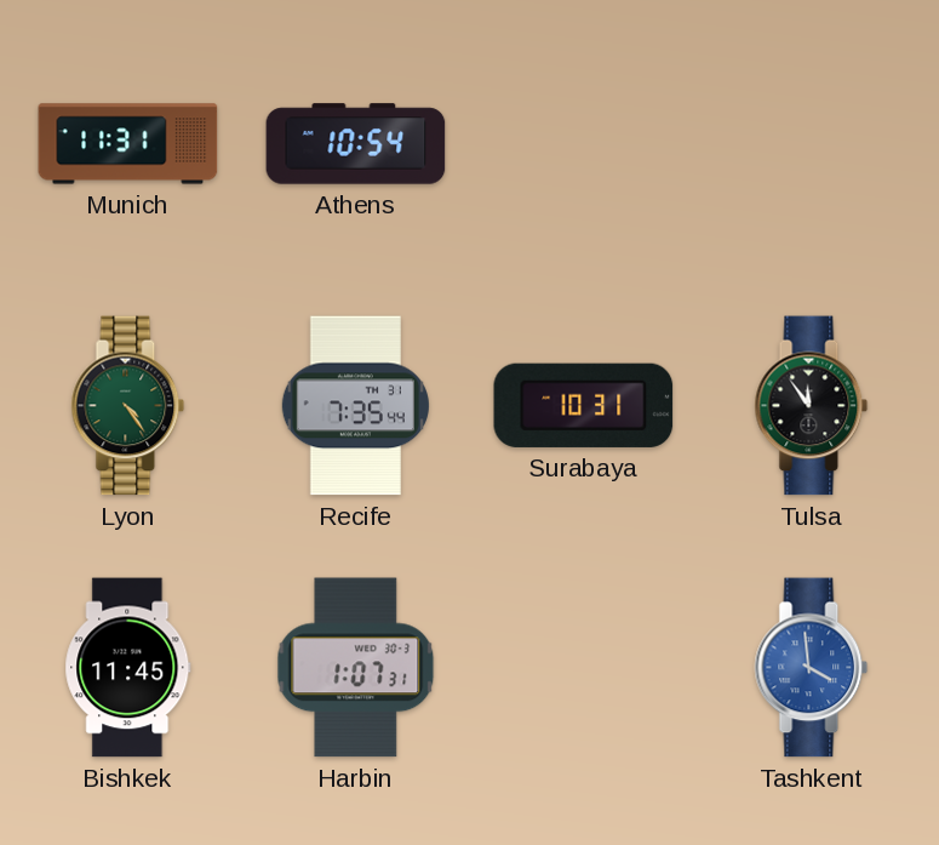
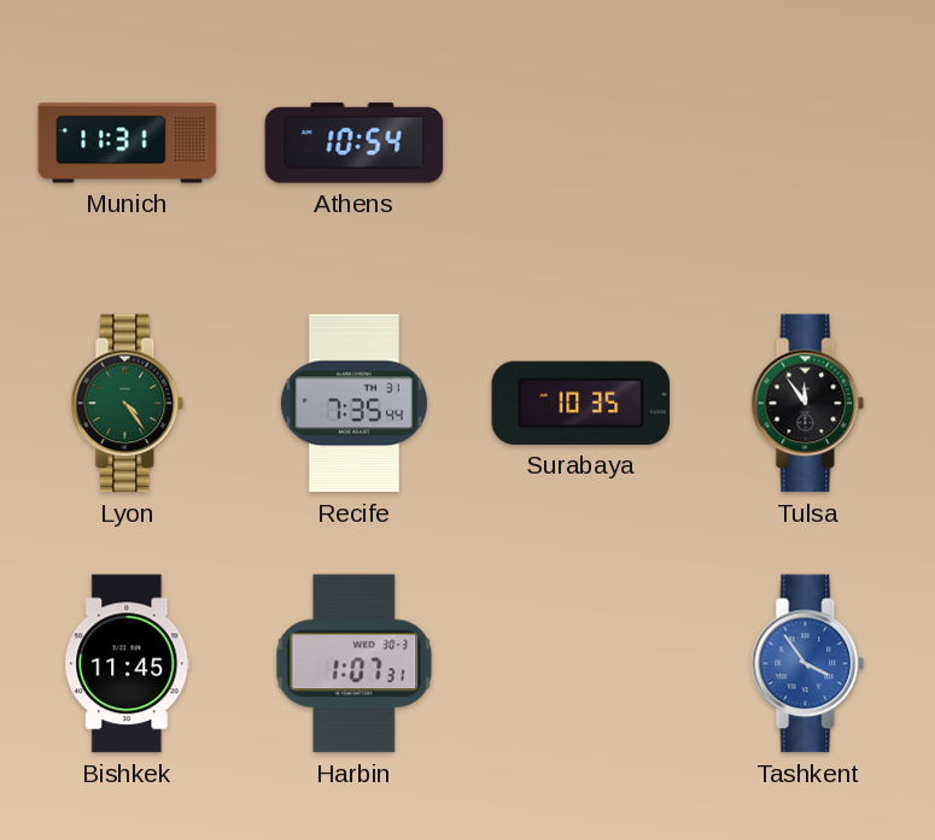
Surabaya: 10:31 -> 10:35 (582, 403)
Tashkent: 3:59 -> 3:54 (808, 664)
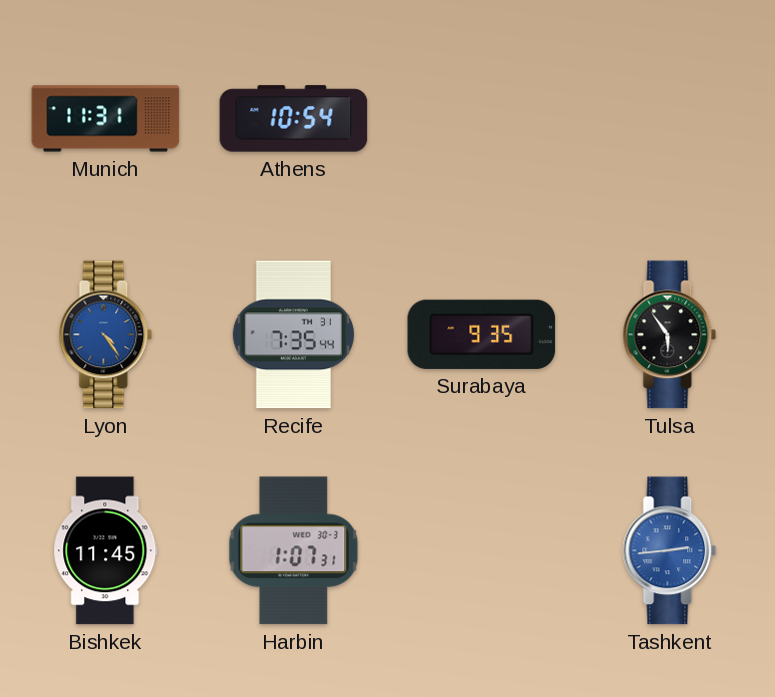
Lyon dial: green -> blue (106, 335)
Surabaya: 10:35 -> 9:35 (482, 334)
Tulsa: 11:54 -> 5:54 (670, 335)
Tashkent: 3:54 -> 2:44 (670, 551)
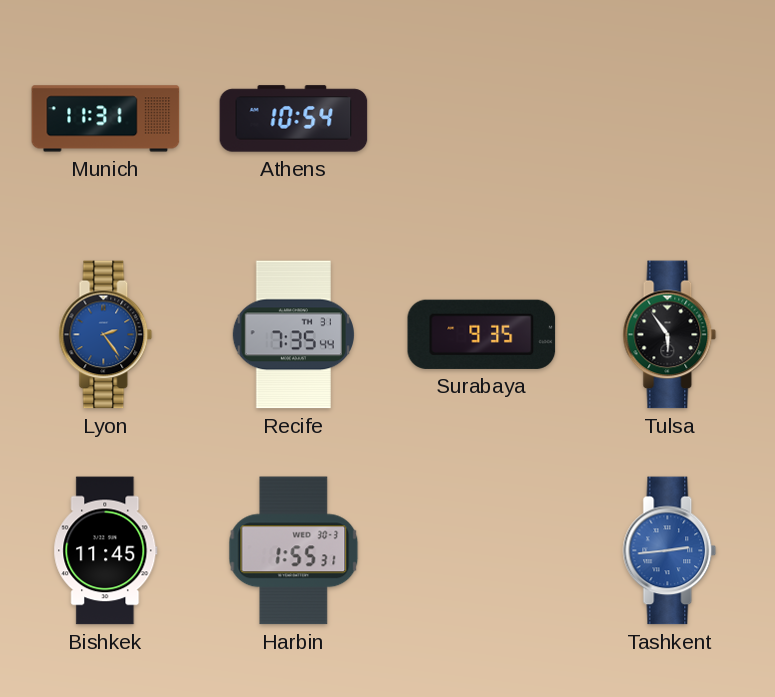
Lyon: 4:24 -> 2:24 (106, 335)
Harbin: 1:07 -> 1:55 (294, 551)
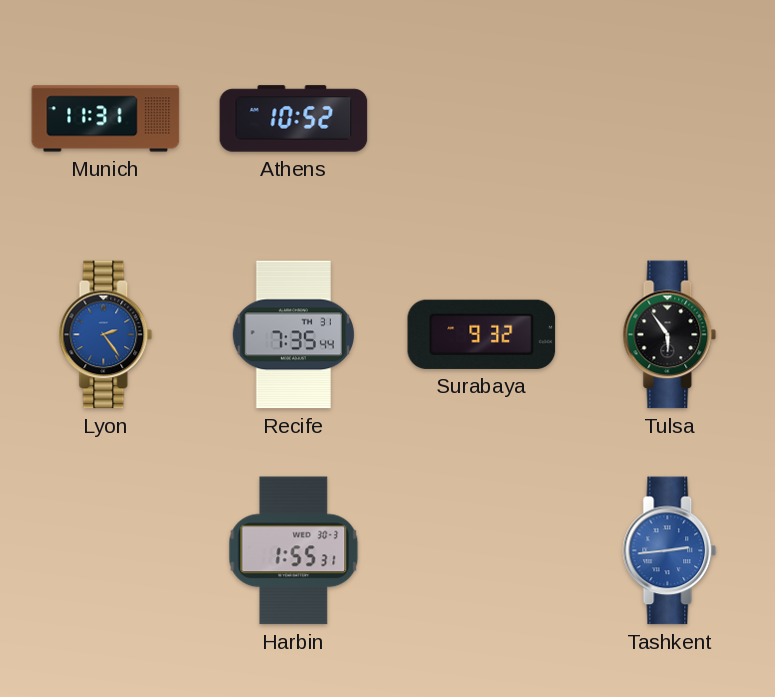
Athens: 10:54 -> 10:52 (294, 119)
Surabaya: 9:35 -> 9:32 (482, 334)
Bishkek: 11:45 -> none (106, 551)
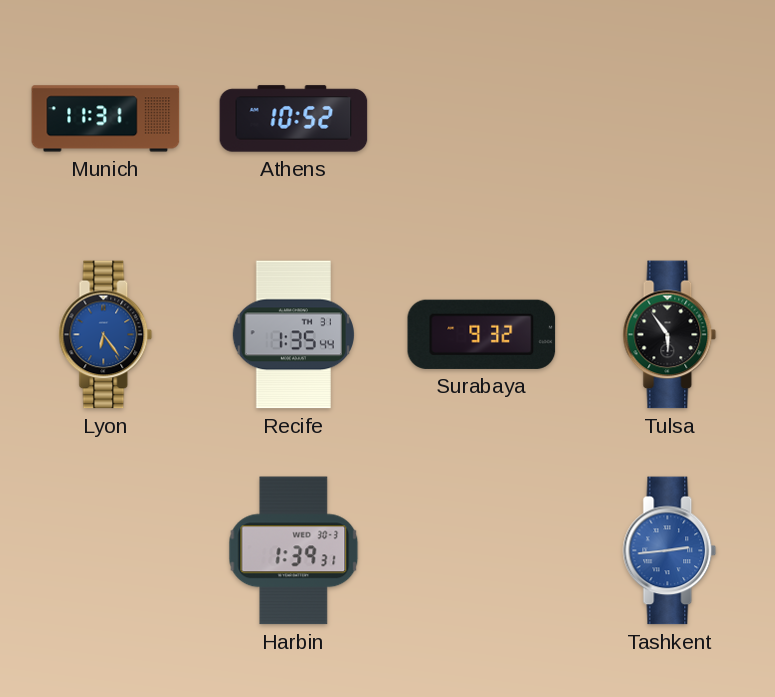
Lyon: 2:24 -> 6:24 (106, 335)
Recife: 7:35 -> 1:35 (293, 335)
Harbin: 1:55 -> 1:39 (294, 551)
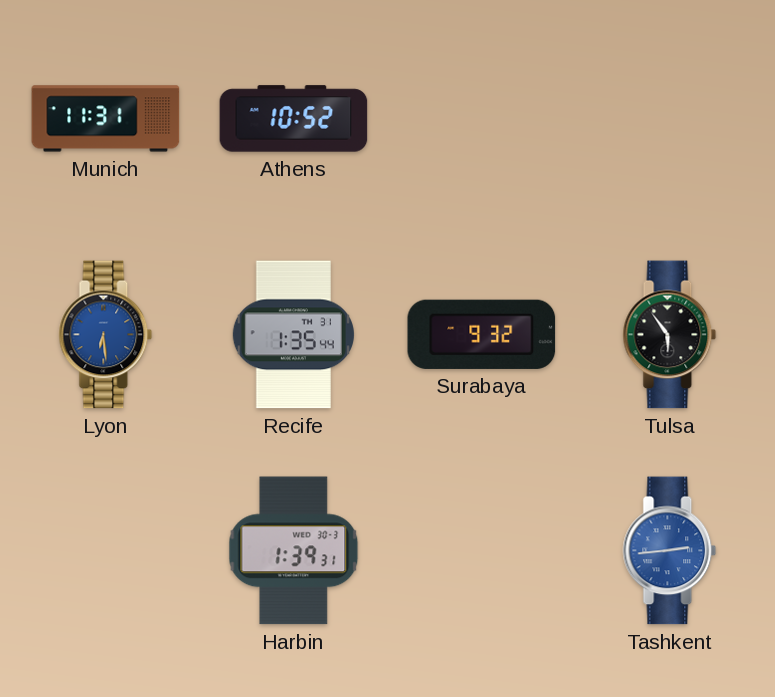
Lyon: 6:24 -> 6:29 (106, 335)
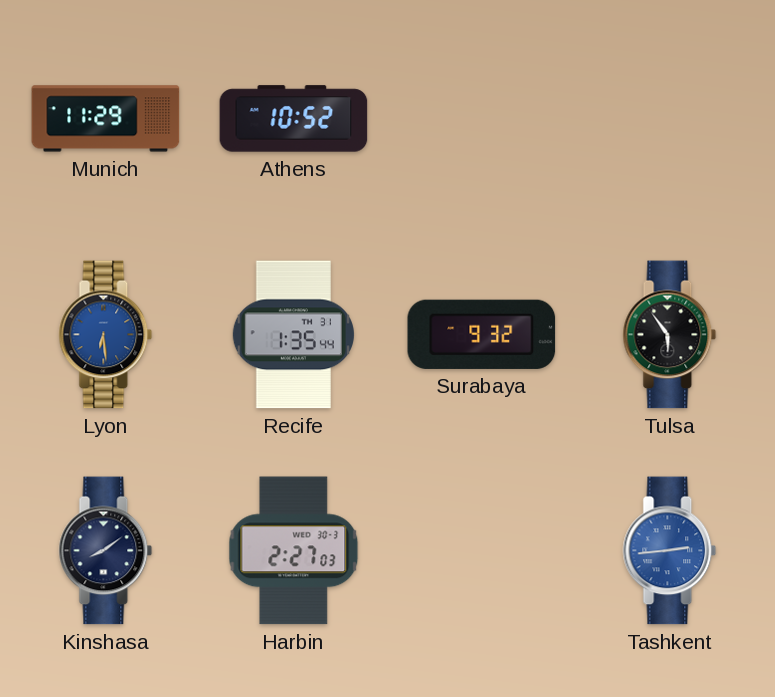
Munich: 11:31 -> 11:29 (106, 119)
Kinshasa: none -> 8:09 (106, 551)
Harbin: 1:39 -> 2:27 (294, 551)
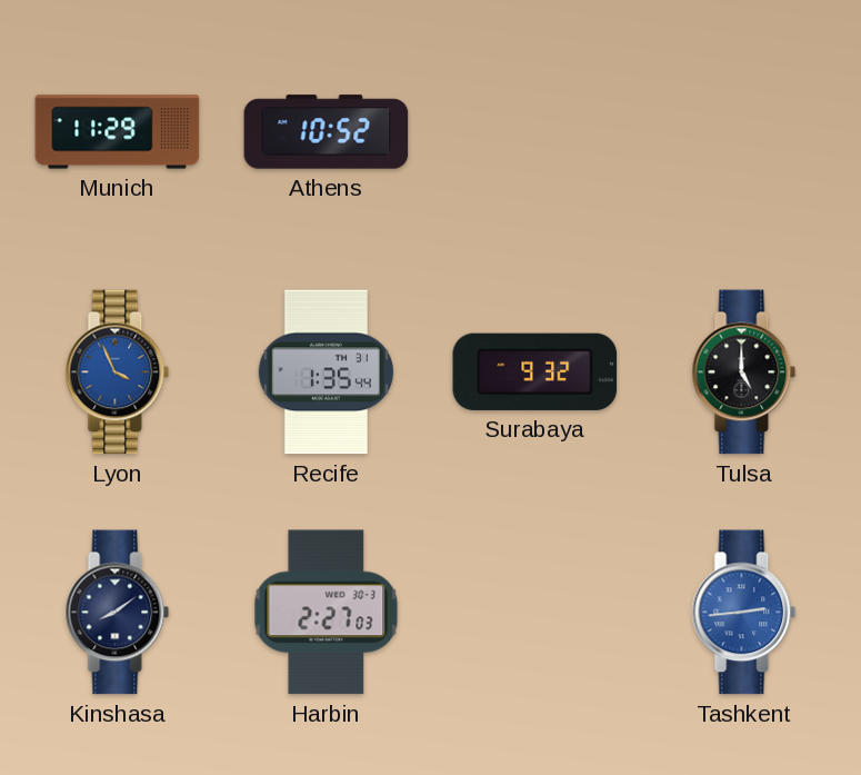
Lyon: 6:29 -> 3:56 (118, 372)
Tulsa: 5:54 -> 5:00 (744, 372)
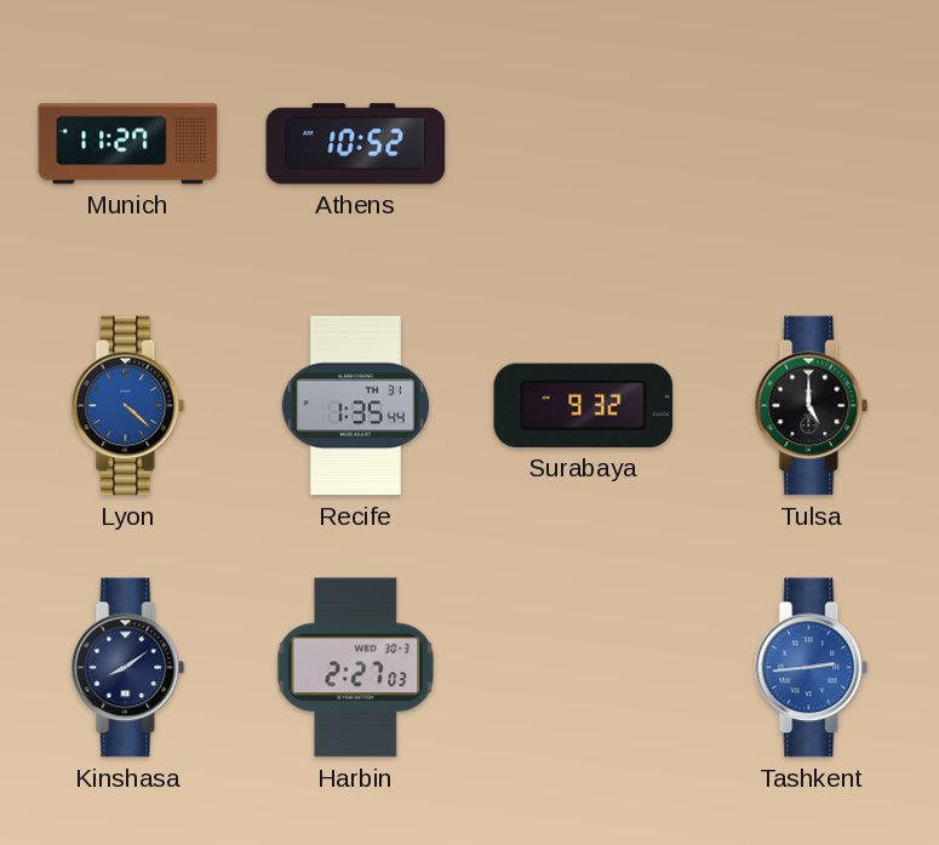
Munich: 11:29 -> 11:27 (128, 144)
Lyon: 3:56 -> 4:22 (128, 406)
